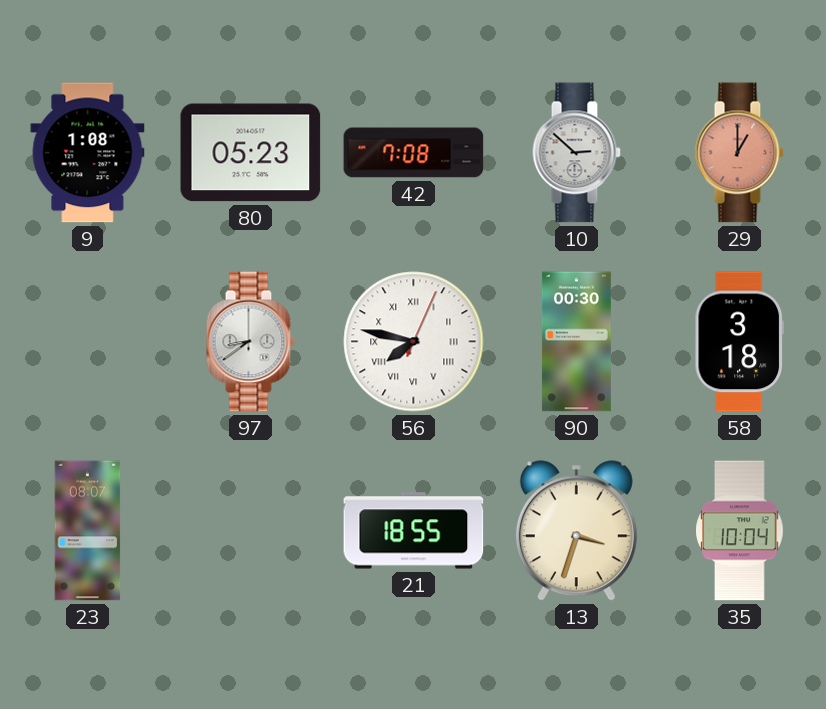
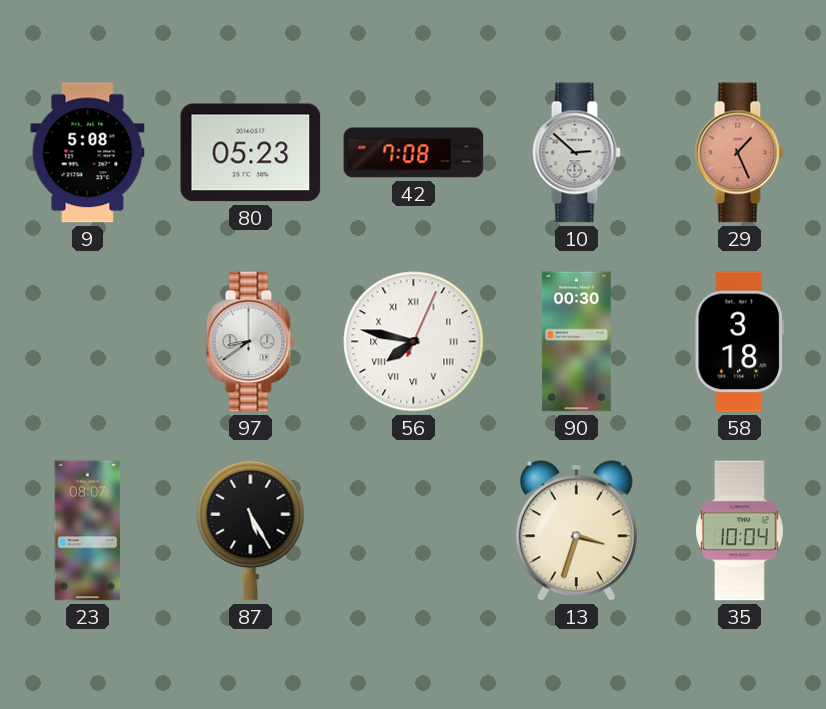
9: 1:08 -> 5:08 (88, 153)
29: 1:00 -> 1:26 (739, 153)
87: none -> 5:25 (251, 530)
21: 18:55 -> none (414, 531)
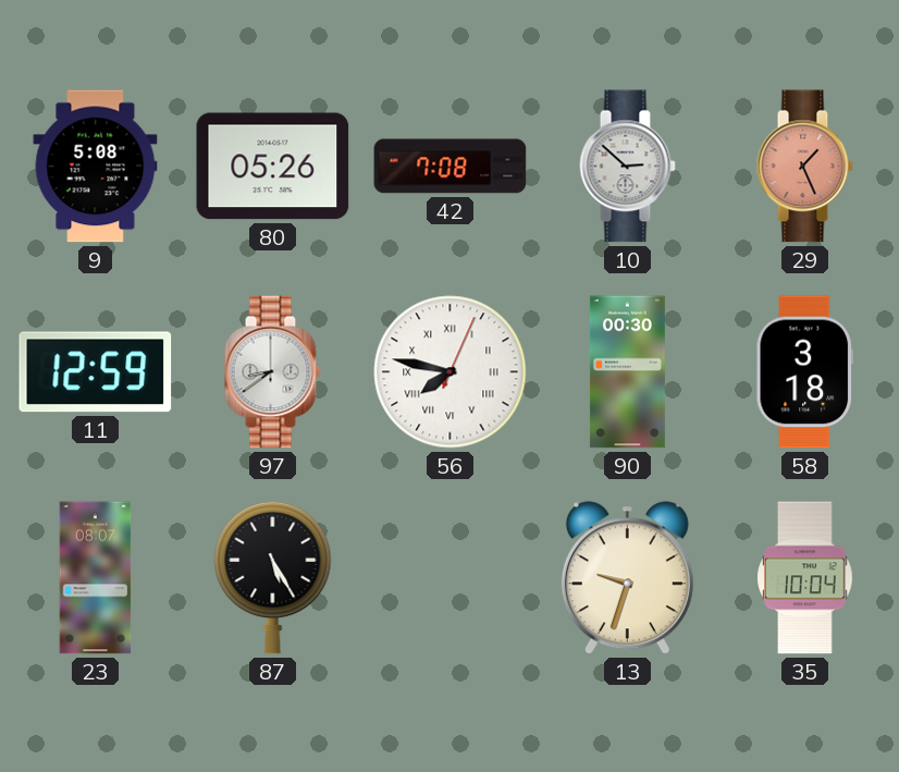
80: 05:23 -> 05:26 (273, 167)
11: none -> 12:59 (96, 372)
13: 3:33 -> 9:33 (627, 578)
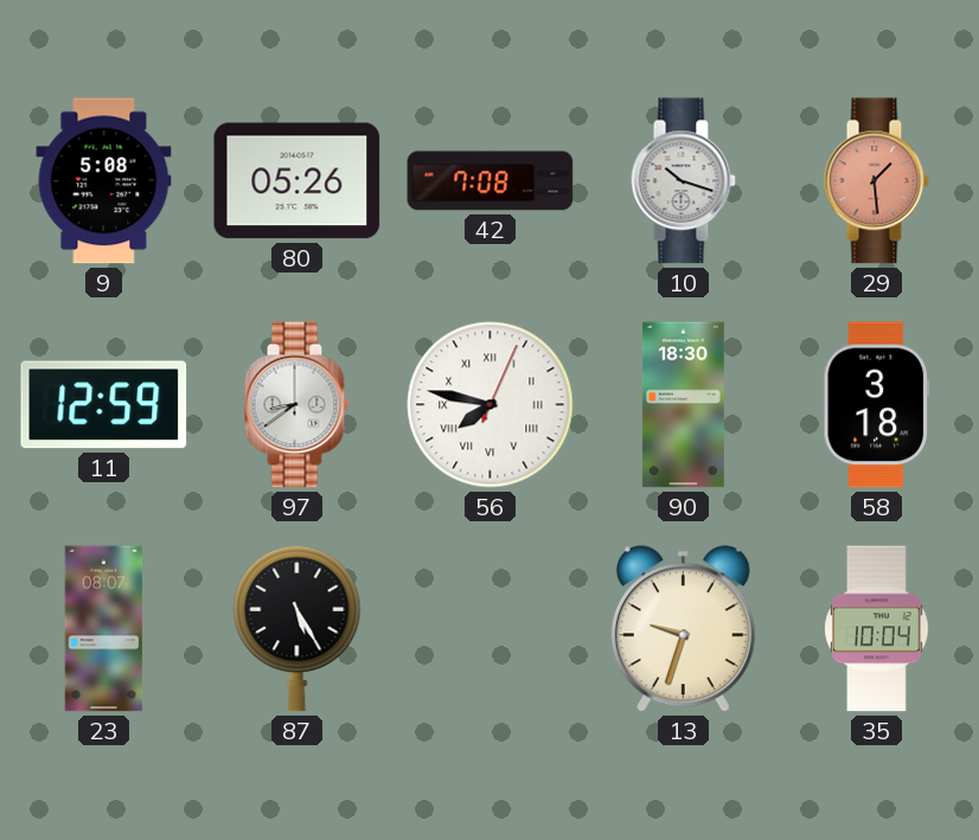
10: 2:52 -> 10:18 (683, 181)
29: 1:26 -> 1:29 (876, 181)
90: 00:30 -> 18:30 (683, 405)
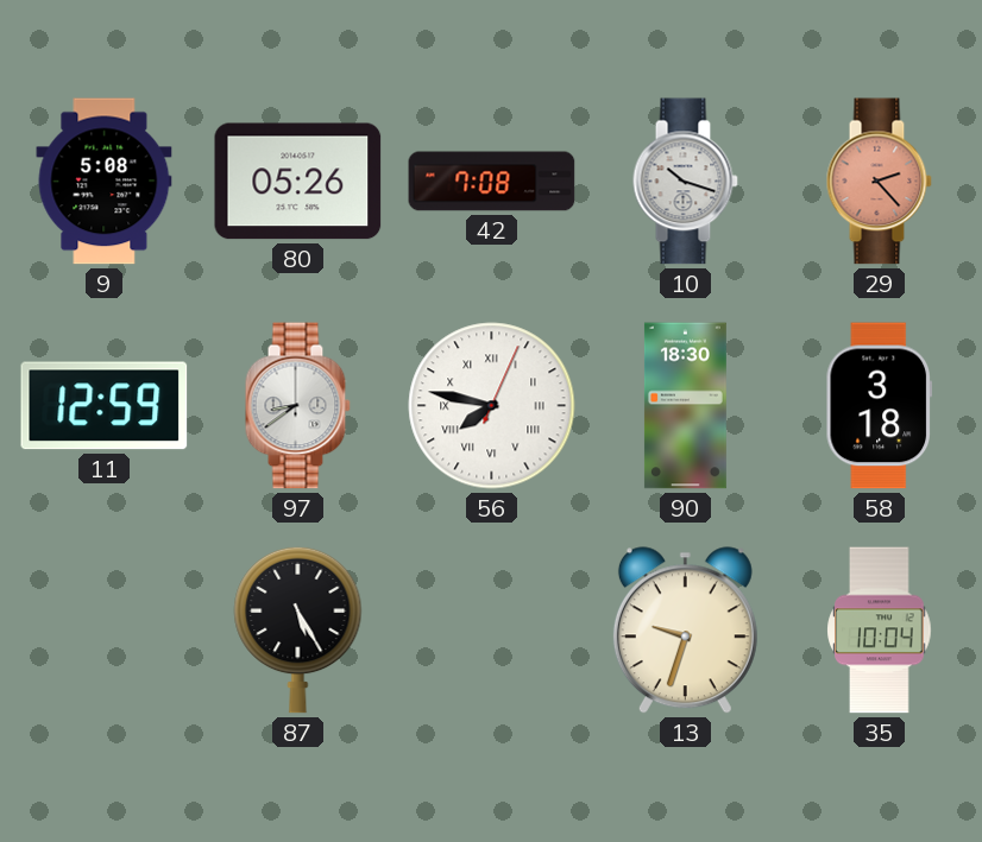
29: 1:29 -> 2:23 (879, 182)
23: 08:07 -> none (104, 629)
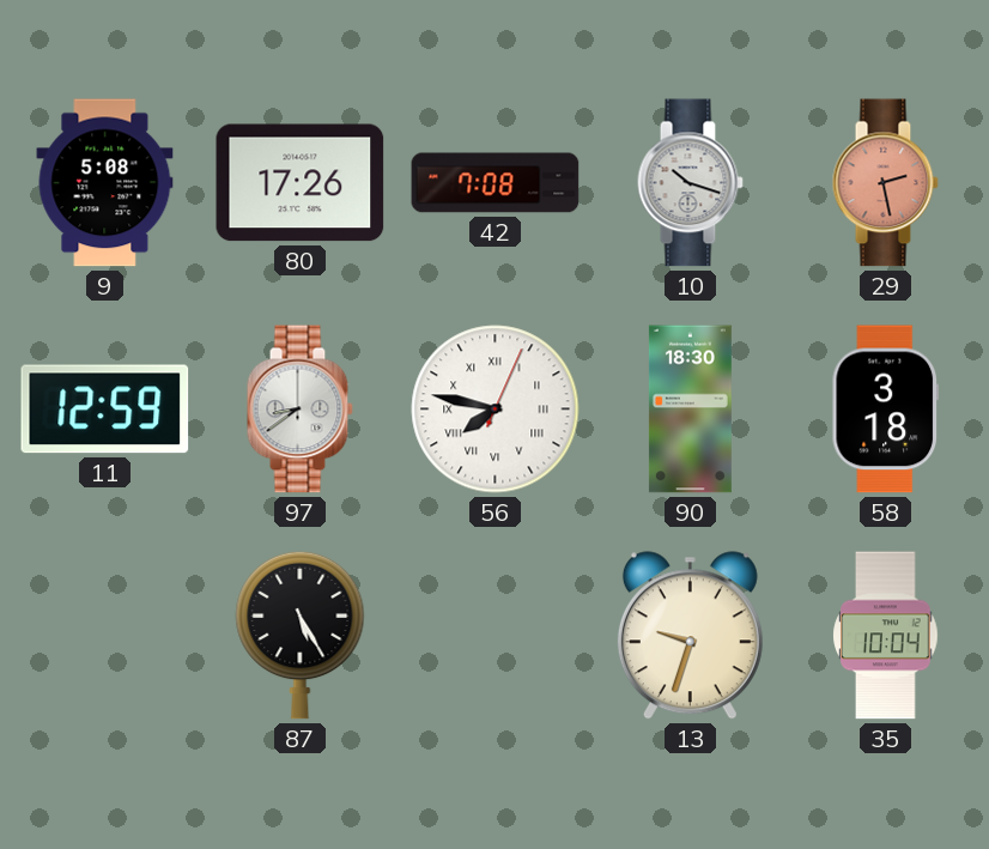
80: 05:26 -> 17:26 (301, 183)
29: 2:23 -> 2:28 (885, 183)
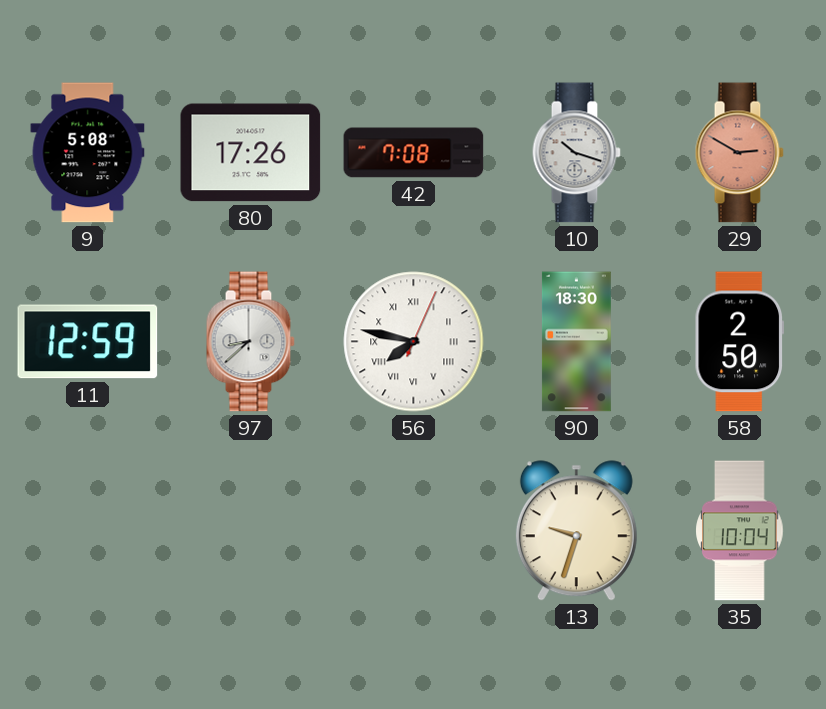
29: 2:28 -> 2:50 (739, 153)
97: 8:39 -> 8:38 (250, 342)
58: 3:18 -> 2:50 (739, 342)
87: 5:25 -> none (301, 635)
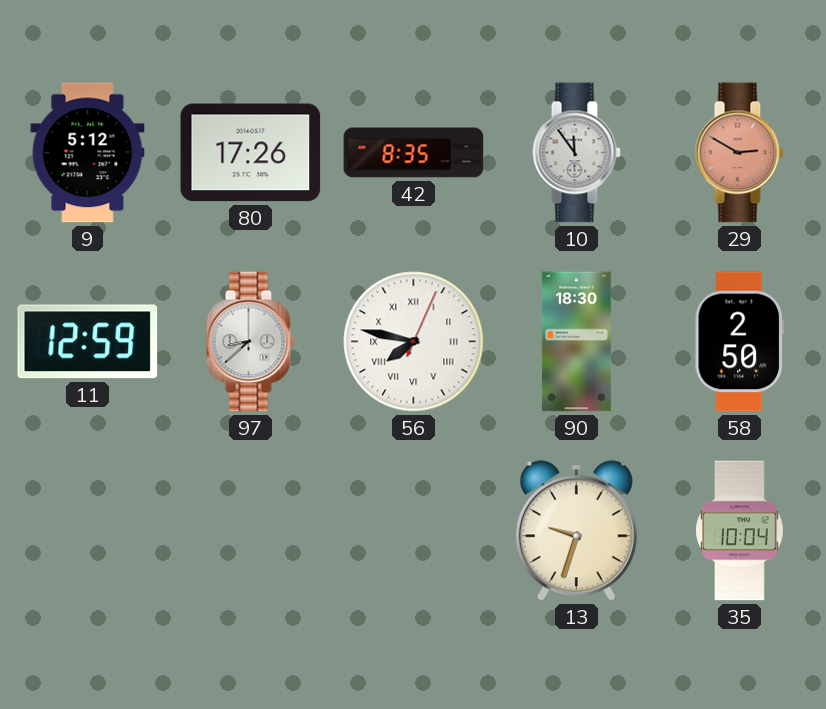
9: 5:08 -> 5:12 (88, 153)
42: 7:08 -> 8:35 (414, 153)
10: 10:18 -> 11:54 (576, 153)
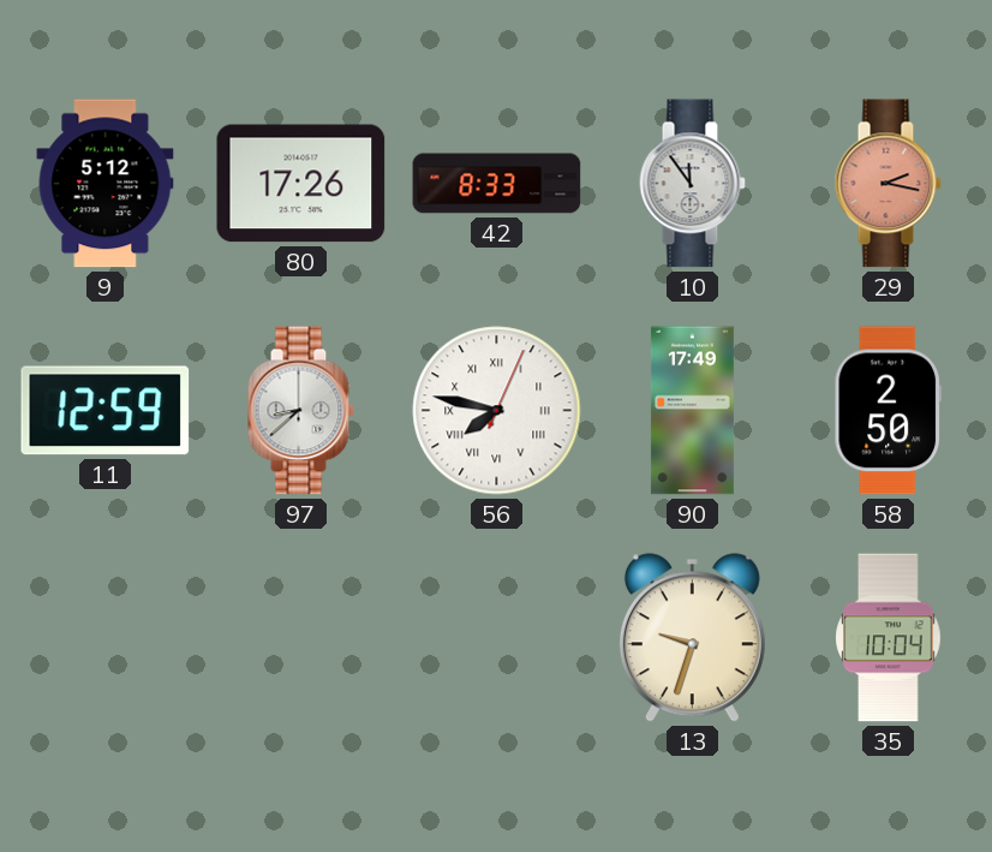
42: 8:35 -> 8:33 (497, 184)
29: 2:50 -> 2:17 (888, 184)
90: 18:30 -> 17:49 (692, 411)
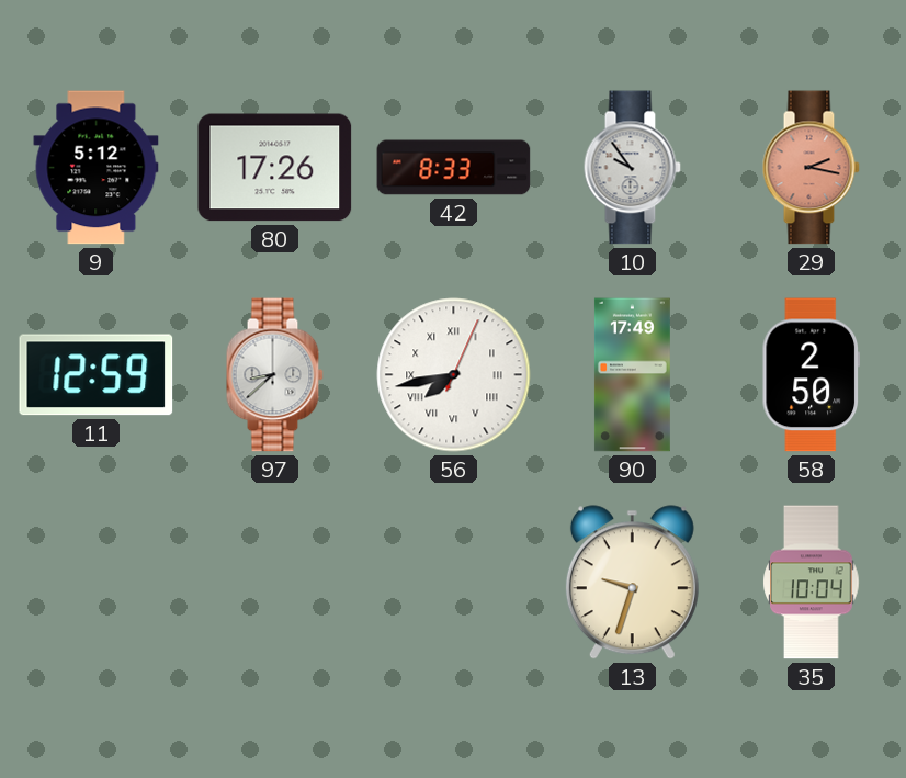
10: 11:54 -> 9:54 (632, 168)
56: 7:47 -> 7:43 (454, 375)
